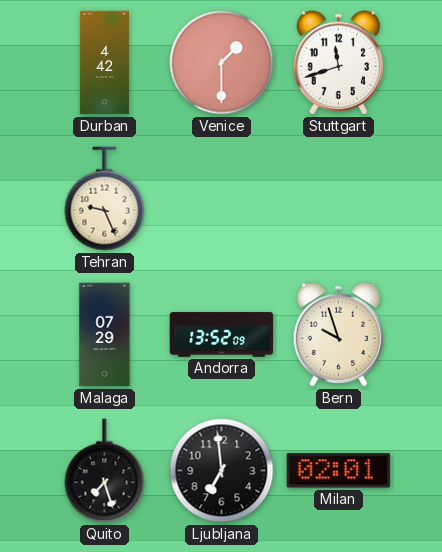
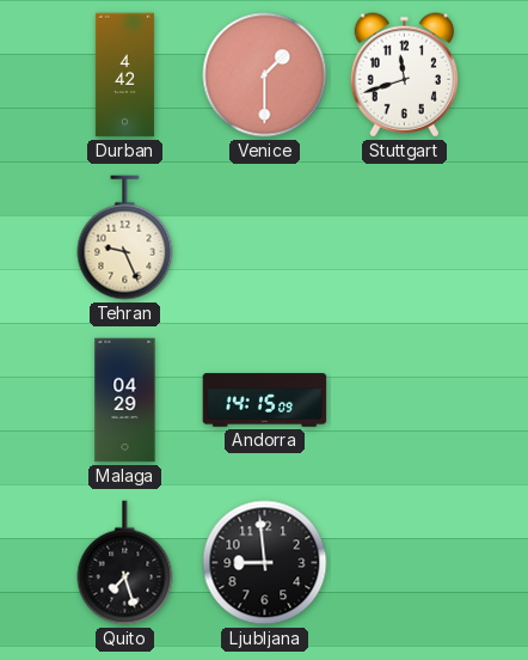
Malaga: 07:29 -> 04:29 (125, 401)
Andorra: 13:52 -> 14:15 (265, 401)
Bern: 9:57 -> none (338, 335)
Ljubljana: 6:59 -> 8:59 (265, 563)
Milan: 02:01 -> none (339, 471)
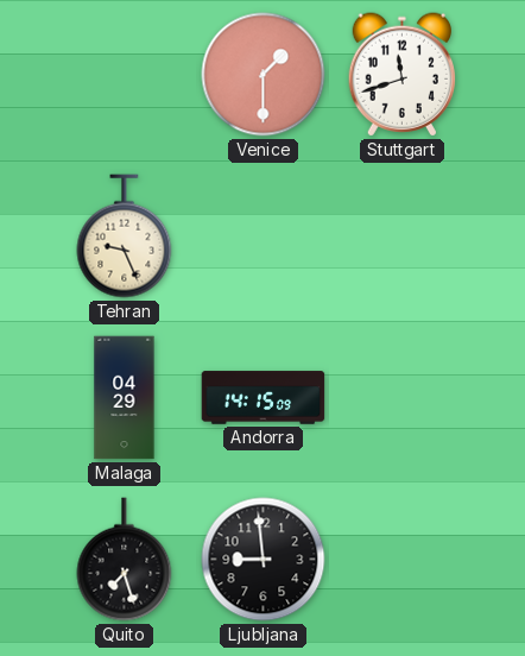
Durban: 4:42 -> none (124, 75)
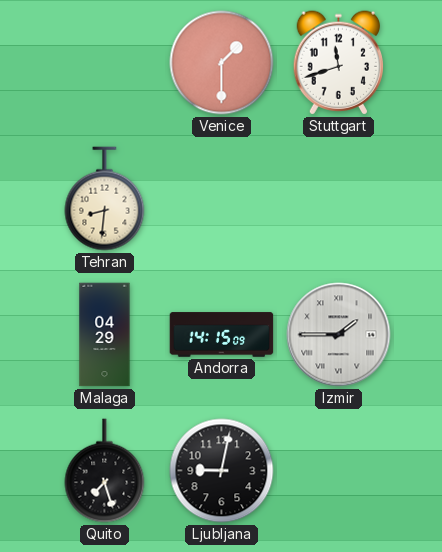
Tehran: 9:26 -> 8:31 (105, 199)
Izmir: none -> 1:45 (339, 335)
Ljubljana: 8:59 -> 9:02 (222, 471)
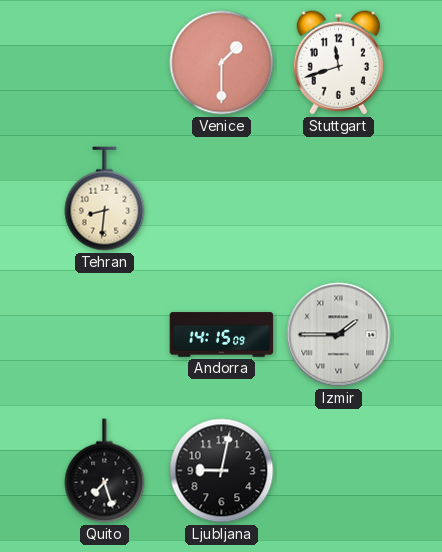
Malaga: 04:29 -> none (105, 335)
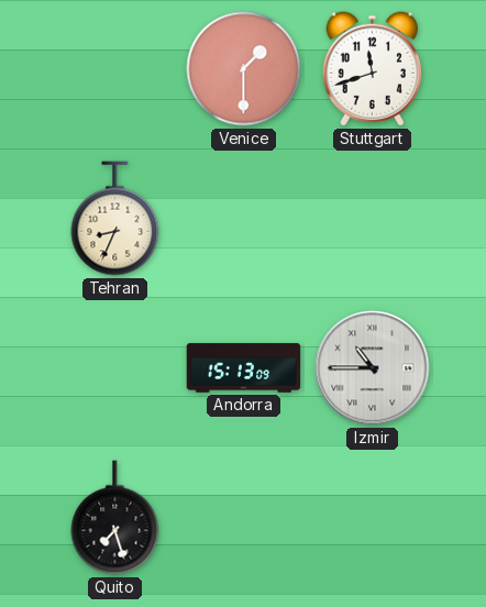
Tehran: 8:31 -> 8:34 (115, 219)
Andorra: 14:15 -> 15:13 (244, 368)
Izmir: 1:45 -> 10:45 (373, 368)
Ljubljana: 9:02 -> none (222, 471)
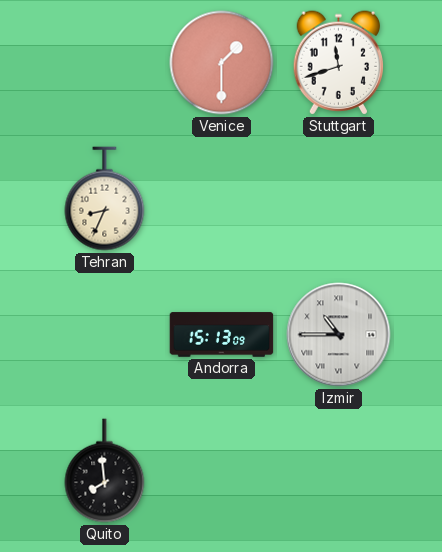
Quito: 7:27 -> 7:59 (105, 471)
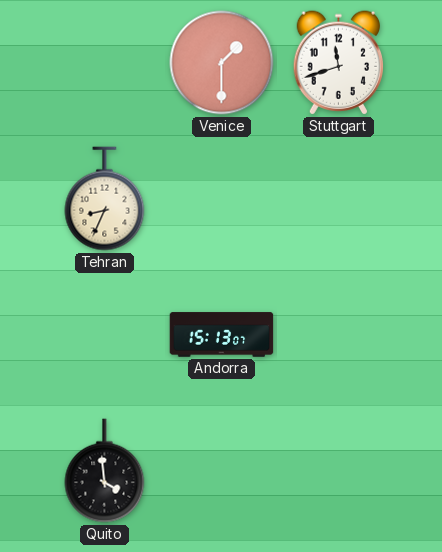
Andorra: 15:13:09 -> 15:13:07 (222, 335)
Izmir: 10:45 -> none (339, 335)
Quito: 7:59 -> 3:59 (105, 471)
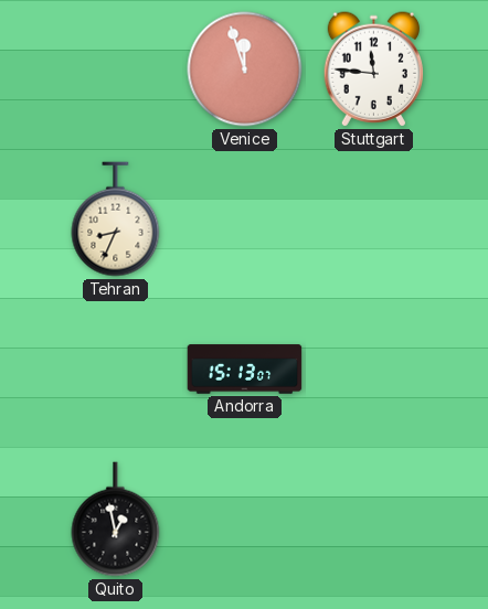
Venice: 1:30 -> 11:57 (245, 70)
Stuttgart: 11:42 -> 11:46 (373, 70)
Quito: 3:59 -> 12:58 (116, 520)
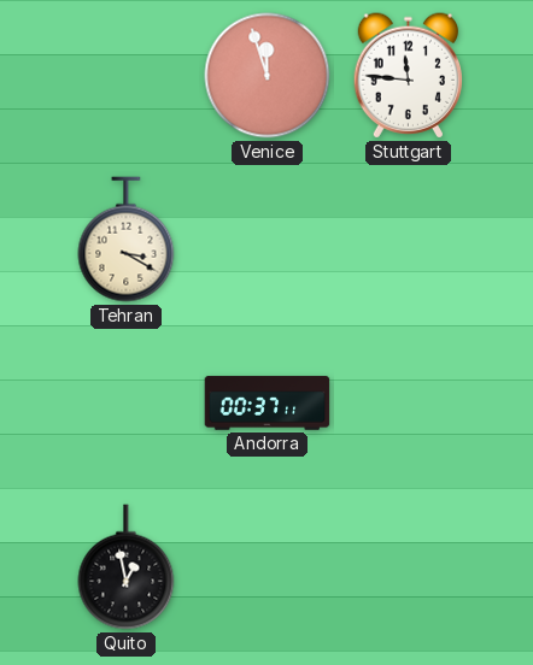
Tehran: 8:34 -> 3:20 (127, 240)
Andorra: 15:13 -> 00:37 (268, 404)
